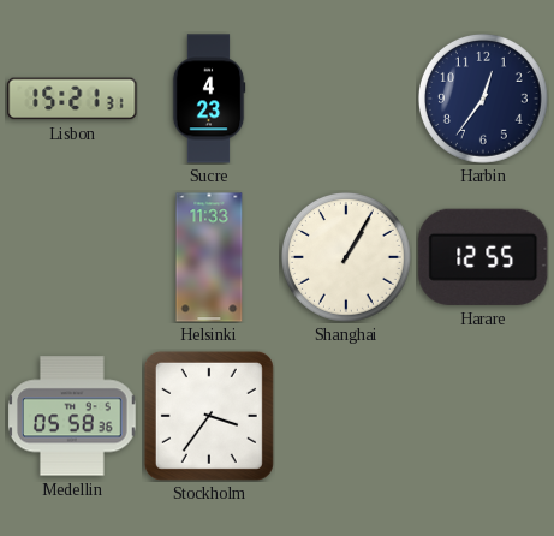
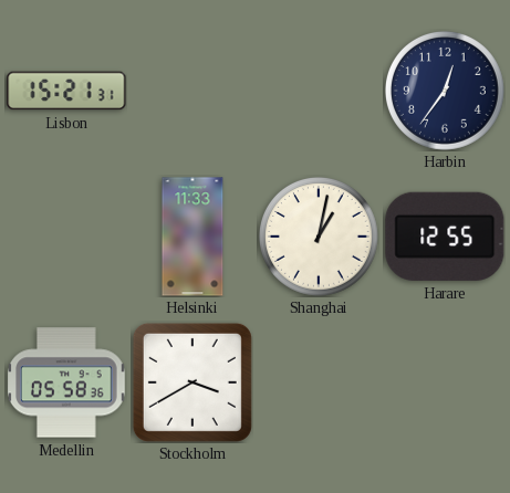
Sucre: 4:23 -> none (209, 99)
Shanghai: 1:05 -> 1:02 (319, 237)
Stockholm: 3:36 -> 3:40 (192, 382)
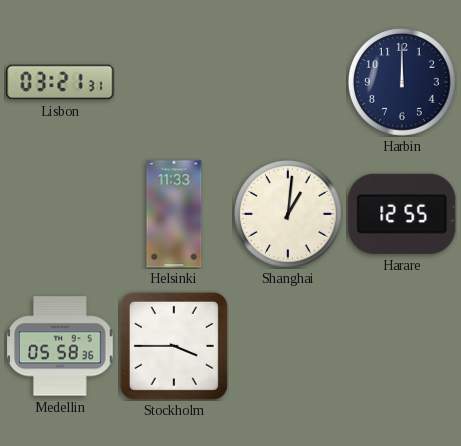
Lisbon: 15:21 -> 03:21 (60, 82)
Harbin: 12:36 -> 12:00 (402, 82)
Shanghai: 1:02 -> 1:01 (288, 214)
Stockholm: 3:40 -> 3:45 (174, 346)
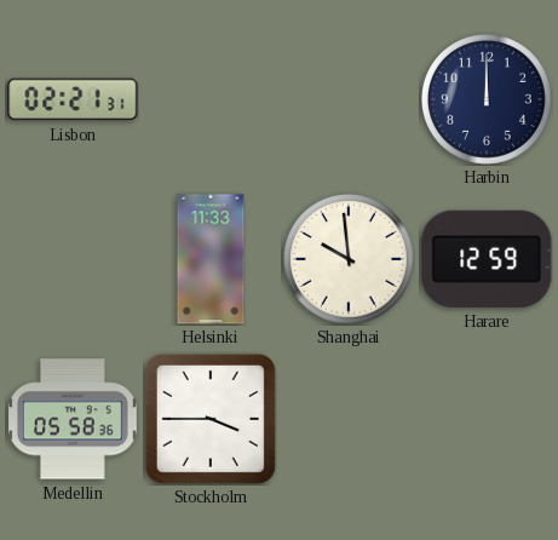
Lisbon: 03:21 -> 02:21 (73, 99)
Shanghai: 1:01 -> 9:59 (349, 259)
Harare: 12:55 -> 12:59 (487, 259)
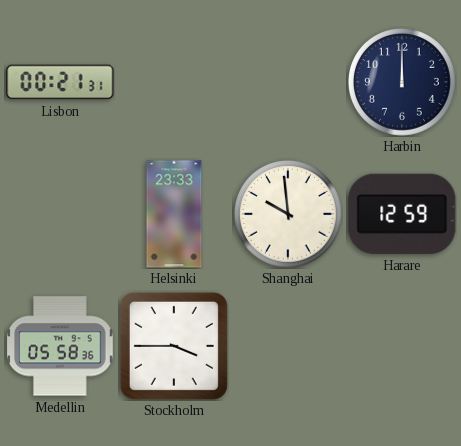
Lisbon: 02:21 -> 00:21 (60, 82)
Helsinki: 11:33 -> 23:33 (174, 214)
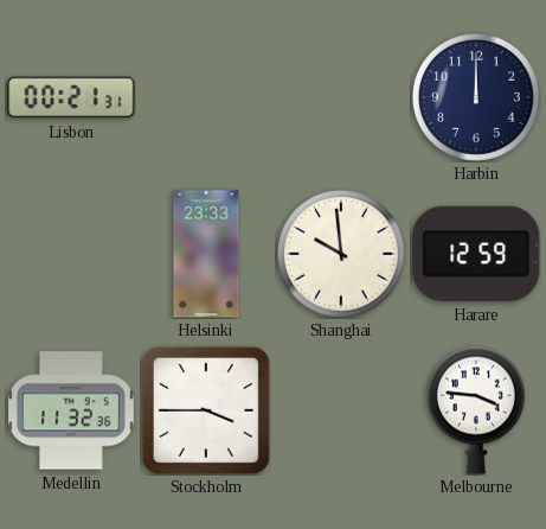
Medellin: 05:58 -> 11:32 (72, 410)
Melbourne: none -> 3:46 (476, 410)
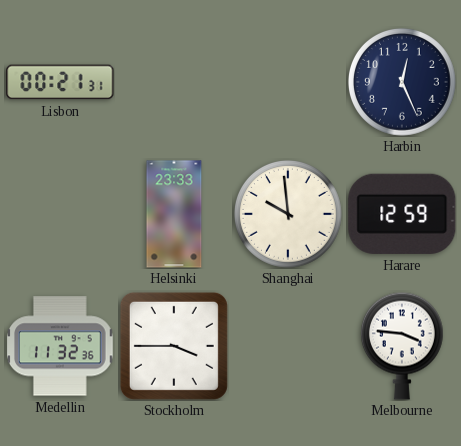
Harbin: 12:00 -> 12:26 (402, 82)
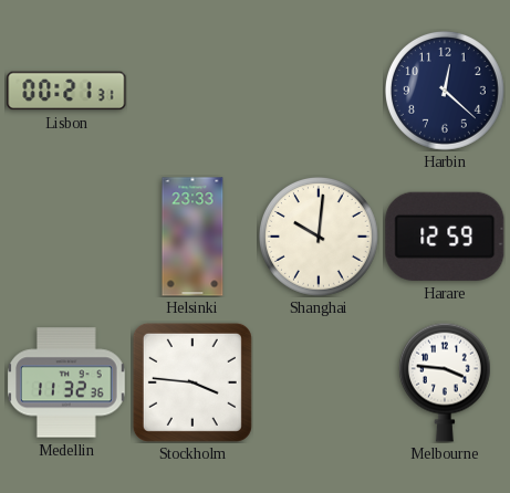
Harbin: 12:26 -> 12:22 (445, 91)
Shanghai: 9:59 -> 10:01 (319, 237)
Stockholm: 3:45 -> 3:46 (192, 382)
